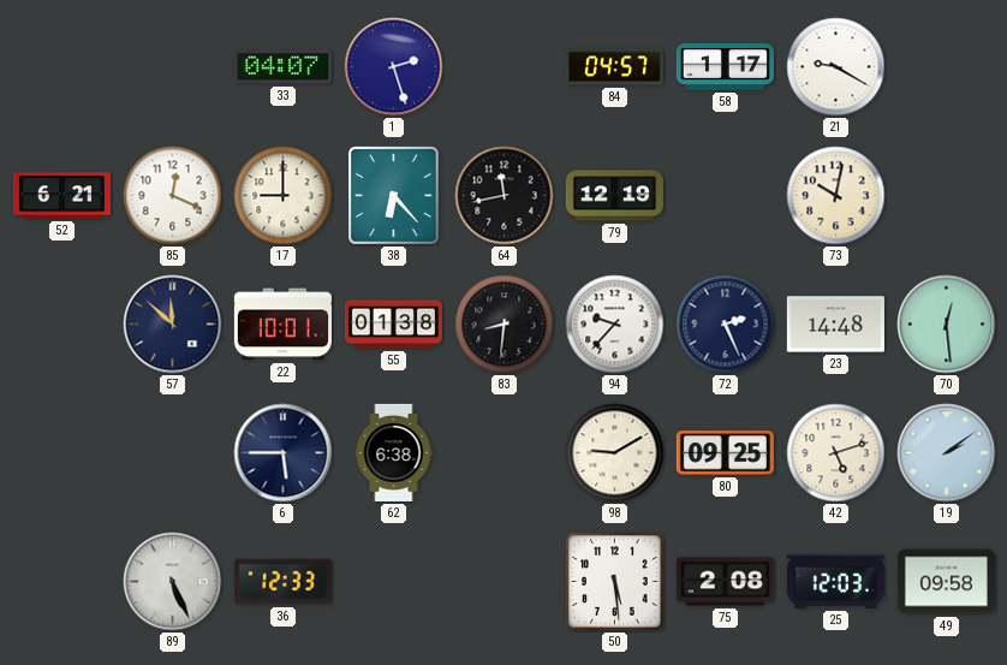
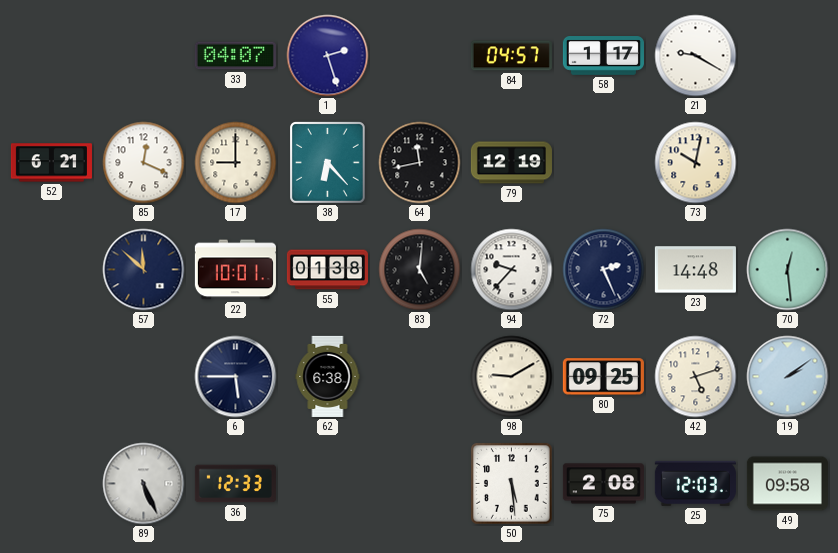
83: 8:31 -> 5:01 (420, 270)
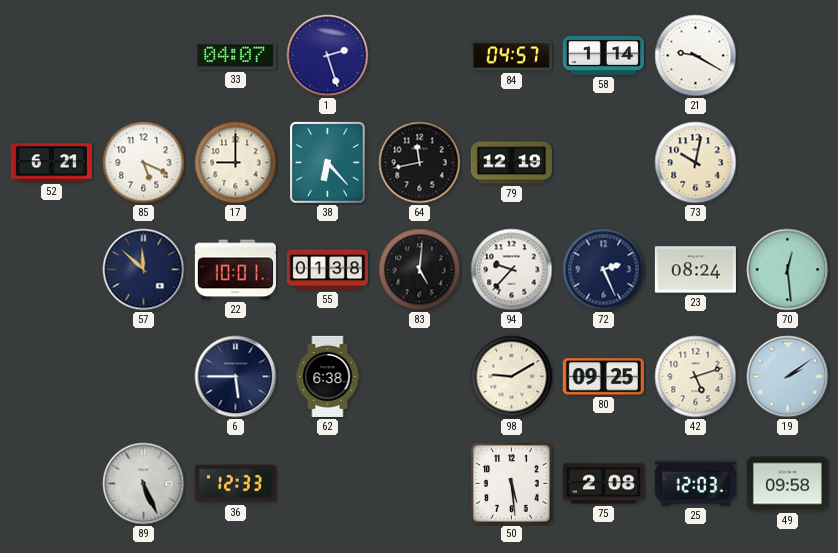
58: 1:17 -> 1:14 (603, 56)
85: 12:19 -> 5:19 (144, 163)
23: 14:48 -> 08:24 (695, 270)
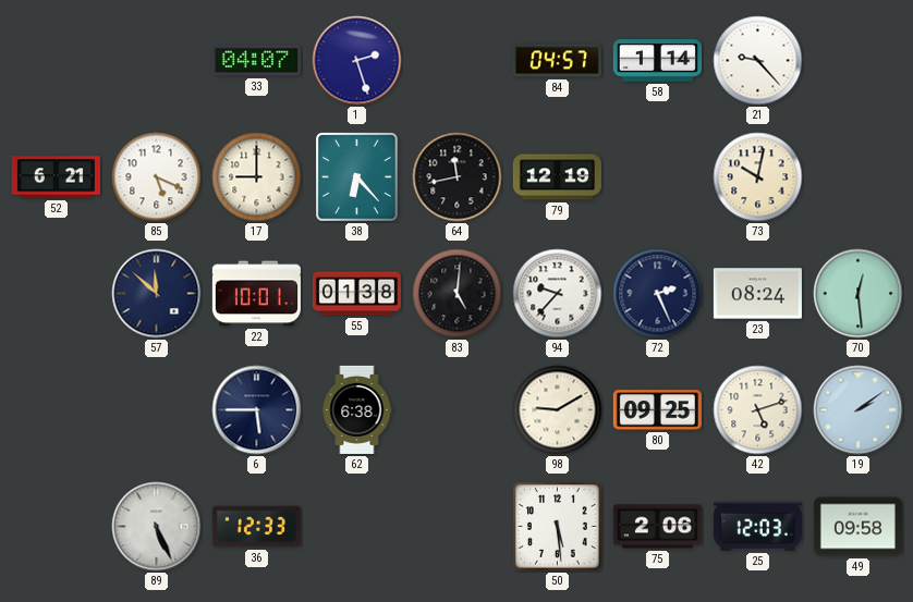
21: 9:20 -> 9:23 (758, 61)
75: 2:08 -> 2:06 (657, 527)
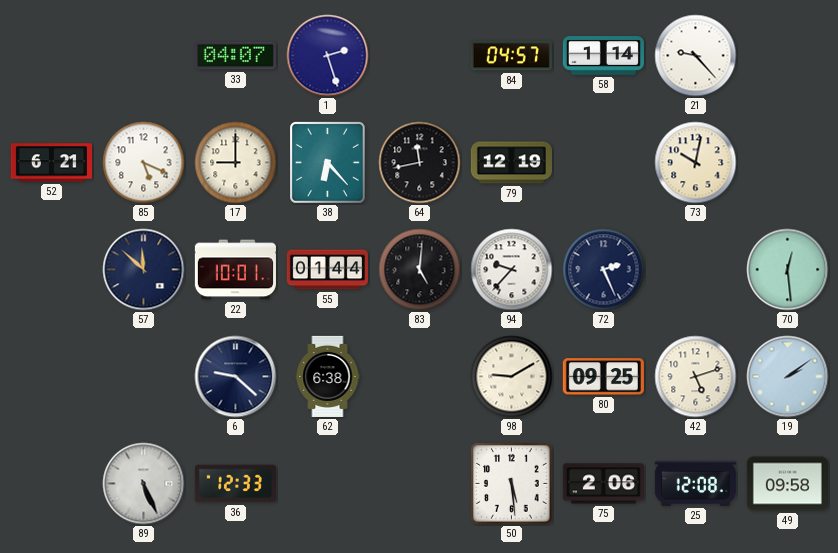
55: 01:38 -> 01:44 (327, 270)
23: 08:24 -> none (757, 294)
6: 5:45 -> 9:22 (236, 377)
25: 12:03 -> 12:08 (695, 483)
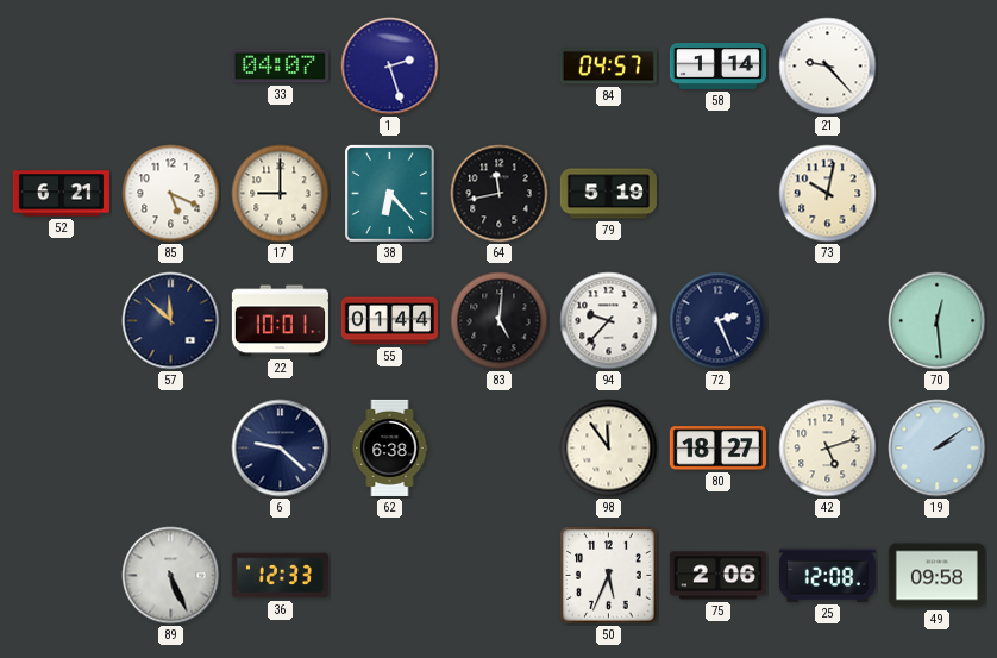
79: 12:19 -> 5:19 (608, 194)
98: 9:10 -> 11:54 (609, 449)
80: 09:25 -> 18:27 (717, 449)
50: 5:29 -> 5:34 (609, 576)
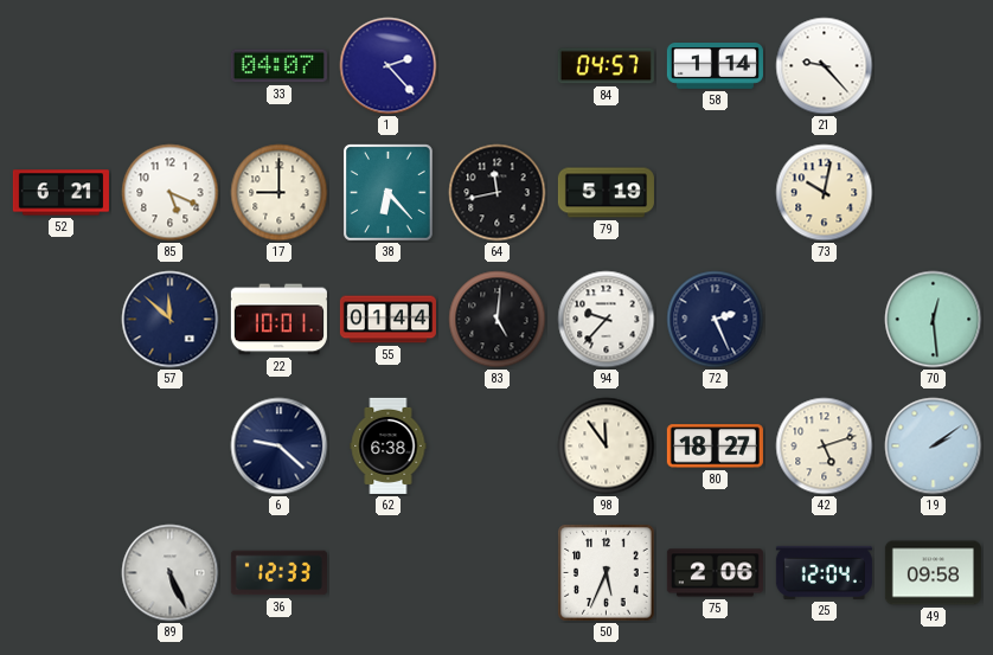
1: 2:27 -> 2:23 (389, 66)
25: 12:08 -> 12:04 (824, 572)
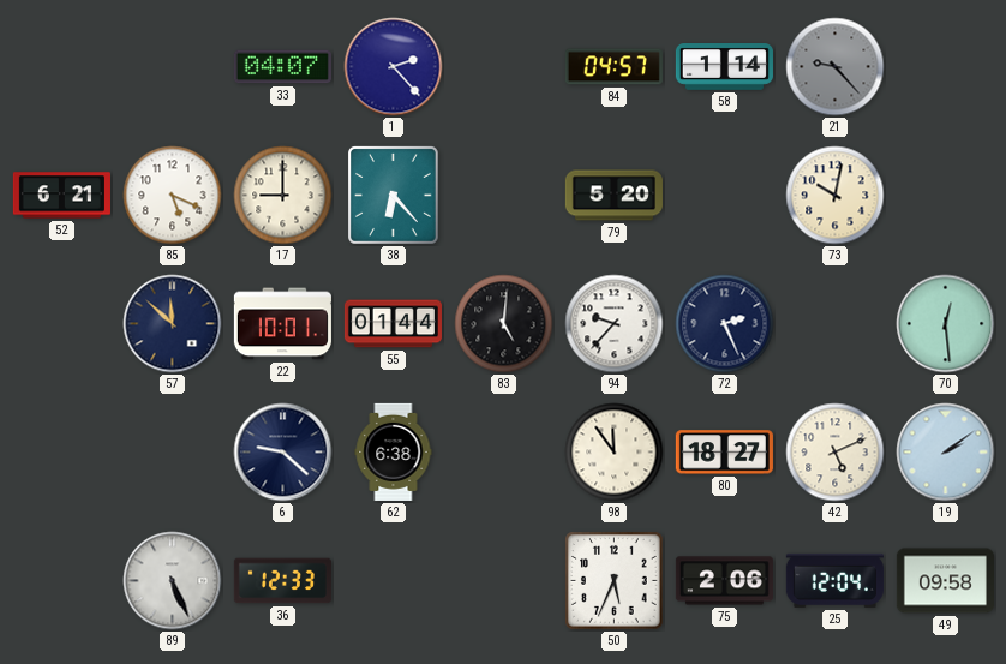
21 dial: white -> grey (836, 67)
64: 11:43 -> none (498, 193)
79: 5:19 -> 5:20 (613, 196)
42: 5:12 -> 5:11 (836, 453)
